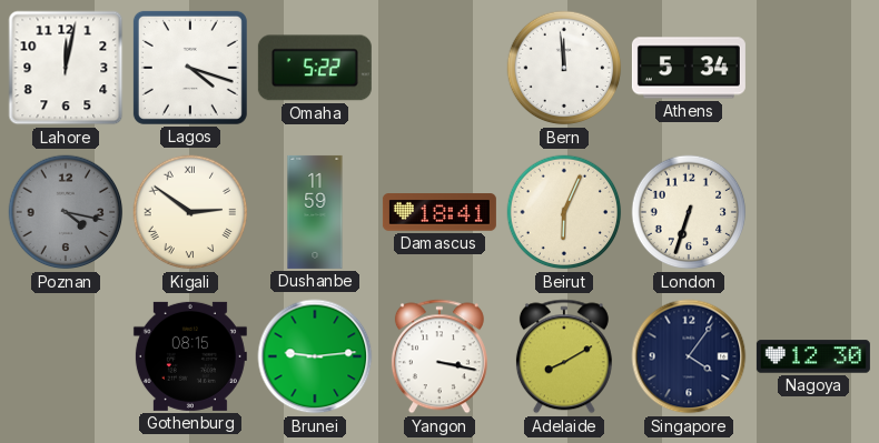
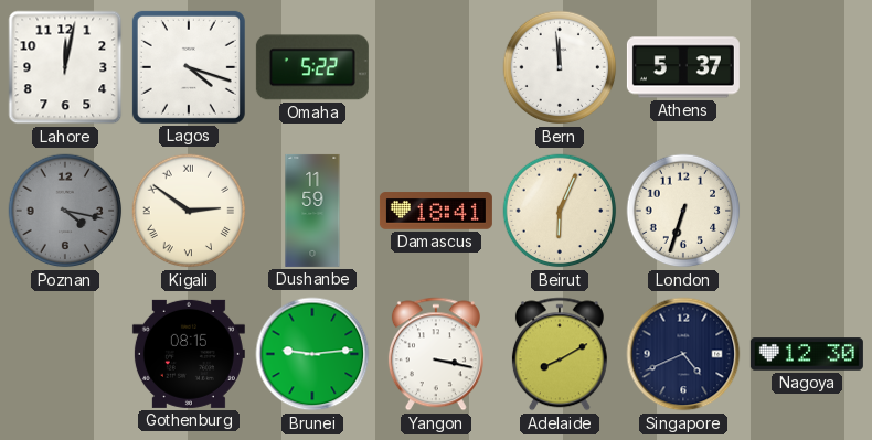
Athens: 5:34 -> 5:37 (683, 67)
Singapore: 4:06 -> 4:41 (683, 354)
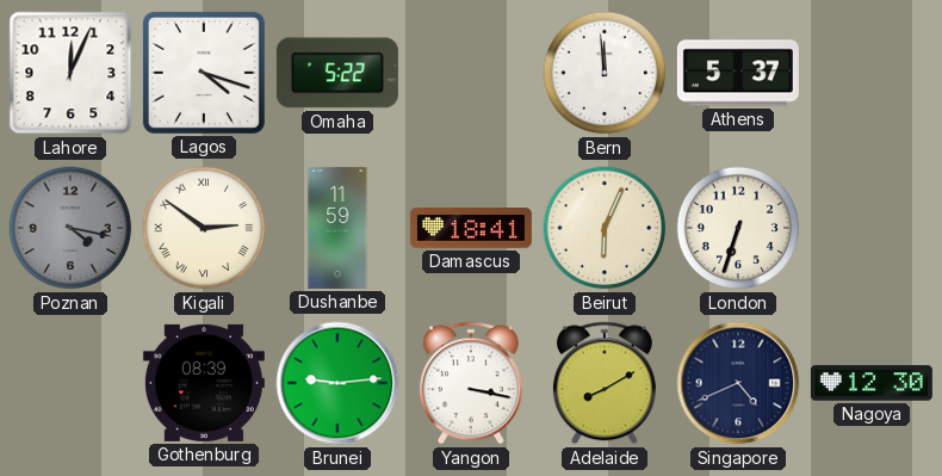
Lahore: 12:02 -> 12:04 (70, 73)
Gothenburg: 08:15 -> 08:39 (204, 383)
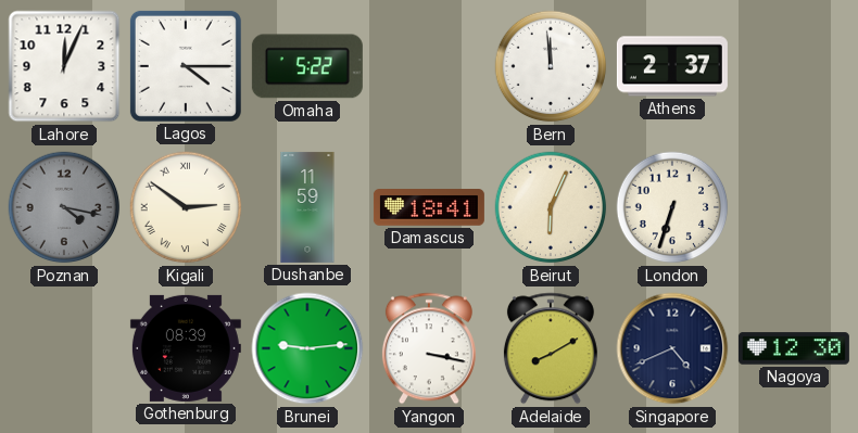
Lagos: 4:18 -> 4:15 (186, 66)
Athens: 5:37 -> 2:37 (672, 66)
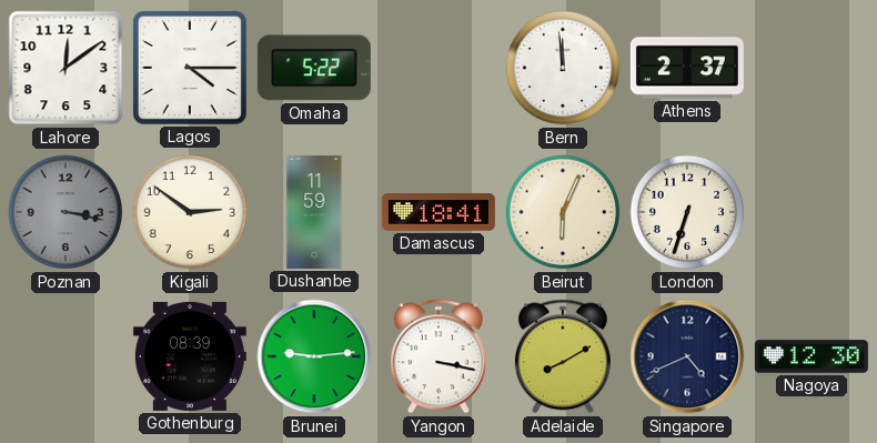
Lahore: 12:04 -> 12:09 (65, 68)
Poznan: 4:17 -> 3:17 (65, 212)
Kigali numerals: Roman -> Arabic (190, 212)
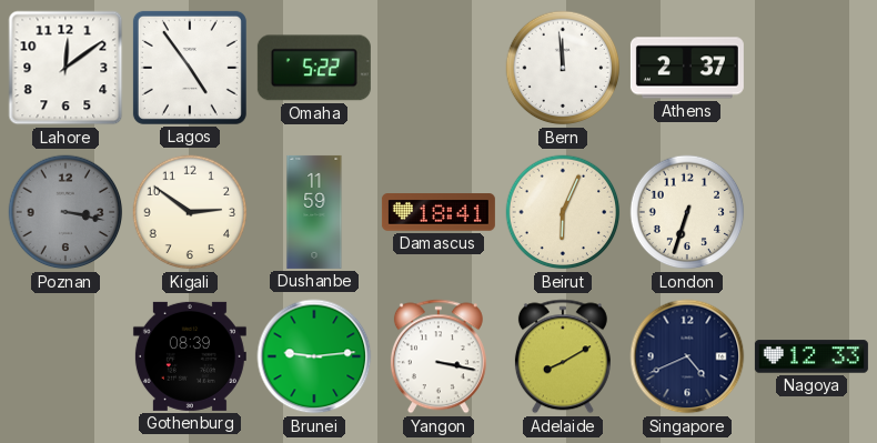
Lagos: 4:15 -> 4:54 (190, 68)
Nagoya: 12:30 -> 12:33 (812, 356)
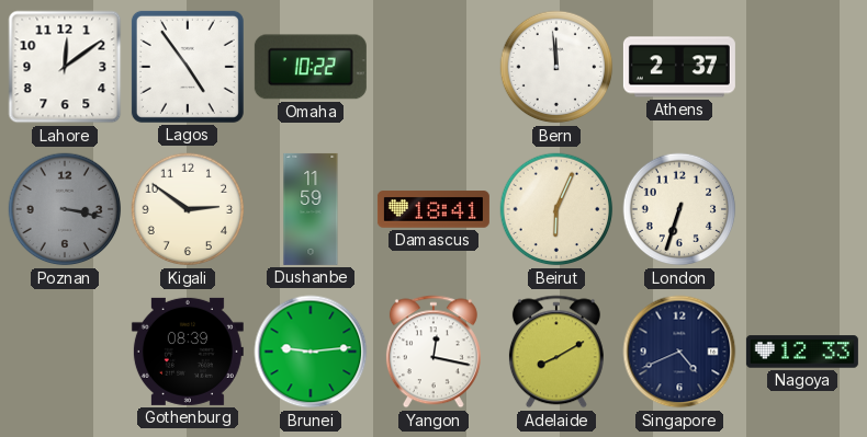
Omaha: 5:22 -> 10:22 (311, 67)
Yangon: 3:17 -> 12:17 (434, 352)
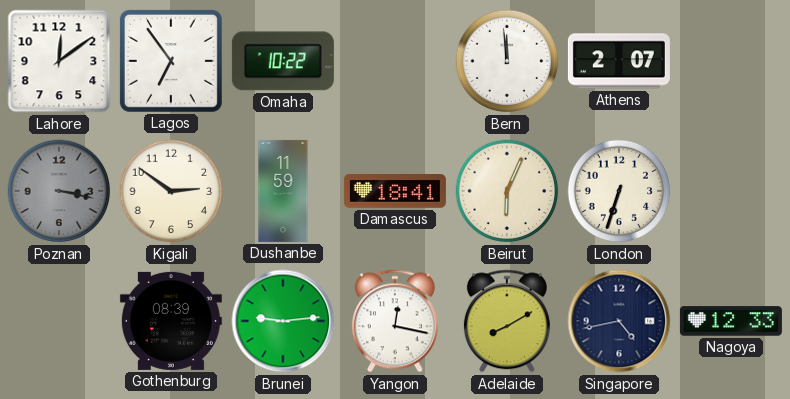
Lagos: 4:54 -> 6:54 (171, 61)
Athens: 2:37 -> 2:07 (619, 61)
Singapore: 4:41 -> 4:43 (619, 321)
